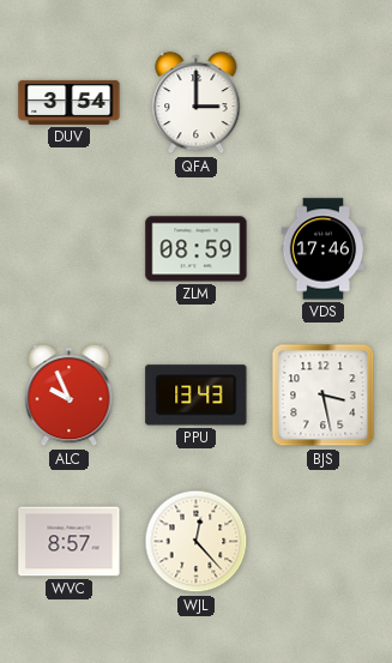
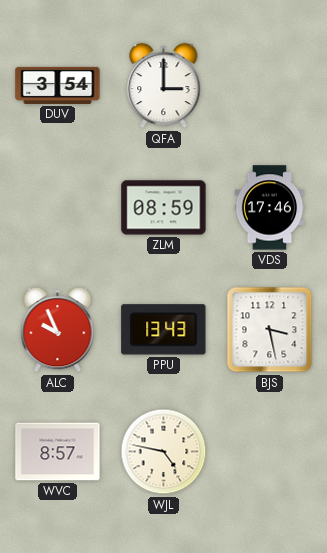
WJL: 12:23 -> 4:47 (164, 452)
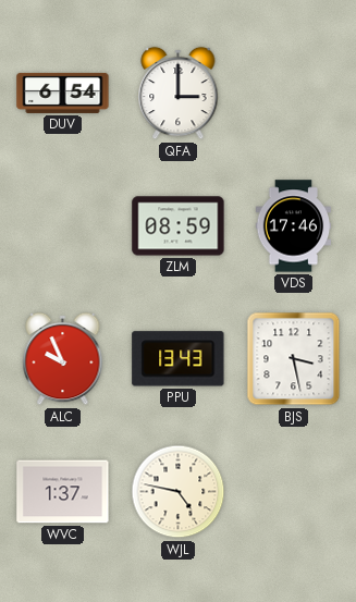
DUV: 3:54 -> 6:54 (63, 93)
WVC: 8:57 -> 1:37 (63, 492)
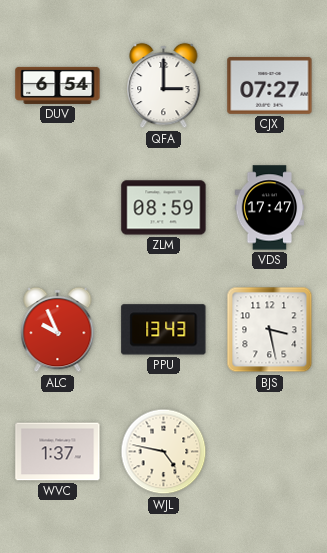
CJX: none -> 07:27 (270, 85)
VDS: 17:46 -> 17:47 (270, 208)
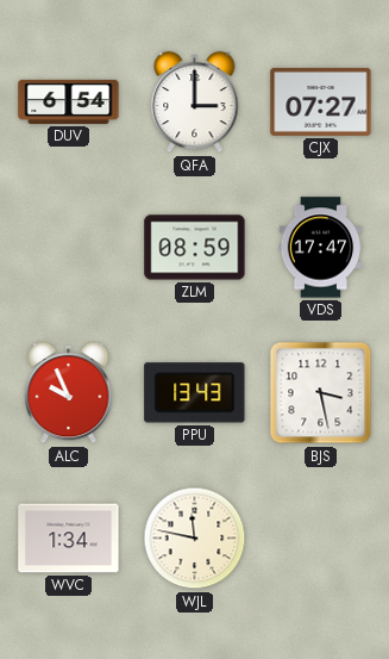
WVC: 1:37 -> 1:34 (69, 539)
WJL: 4:47 -> 11:47 (195, 539)
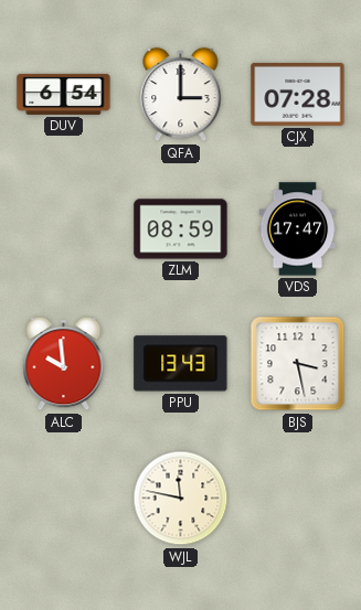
CJX: 07:27 -> 07:28 (298, 94)
ALC: 9:56 -> 9:59 (64, 364)
WVC: 1:34 -> none (69, 539)
